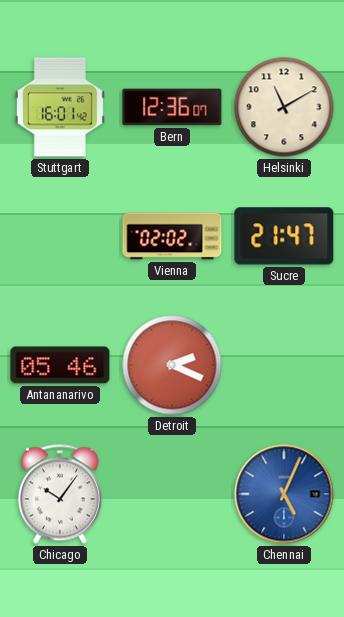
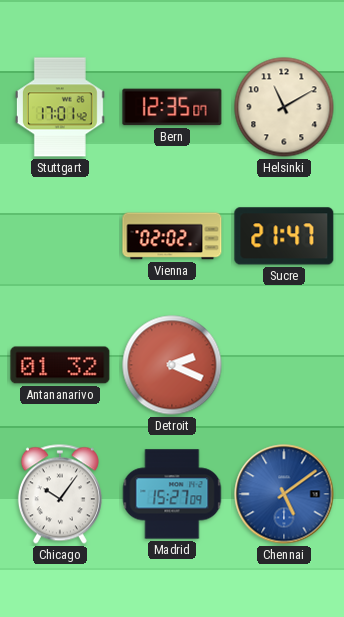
Stuttgart: 16:01 -> 17:01 (60, 107)
Bern: 12:36 -> 12:35 (172, 107)
Antananarivo: 05:46 -> 01:32 (60, 365)
Madrid: none -> 15:27 (172, 494)
Chennai: 5:04 -> 5:09 (284, 494)
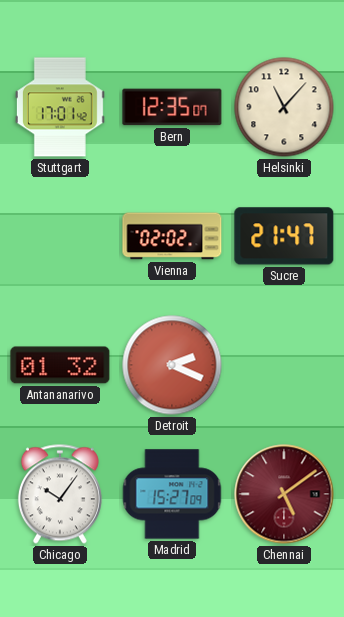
Helsinki: 11:10 -> 11:07 (284, 107)
Chennai dial: blue -> burgundy (284, 494)
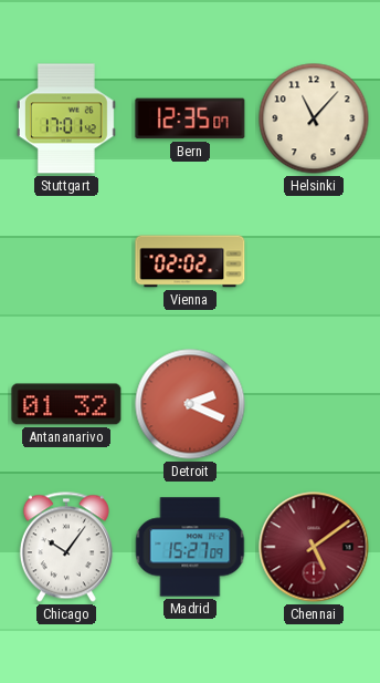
Sucre: 21:47 -> none (284, 236)
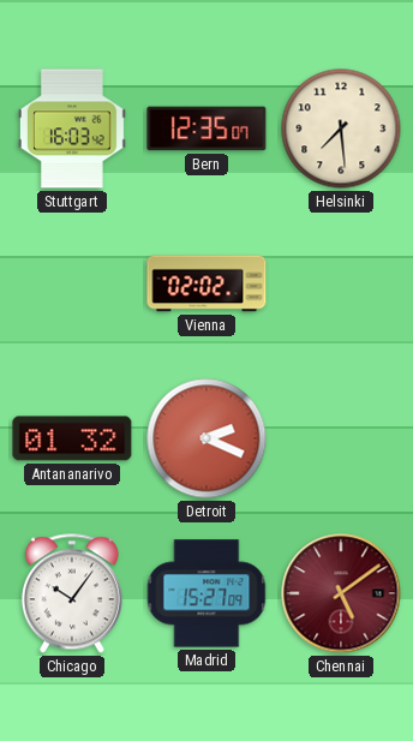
Stuttgart: 17:01 -> 16:03 (72, 129)
Helsinki: 11:07 -> 7:29 (341, 129)
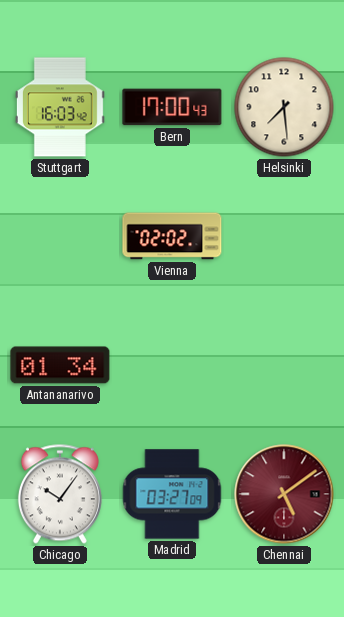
Bern: 12:35 -> 17:00 (172, 107)
Antananarivo: 01:32 -> 01:34 (60, 365)
Detroit: 2:19 -> none (206, 438)
Madrid: 15:27 -> 03:27 (172, 494)
